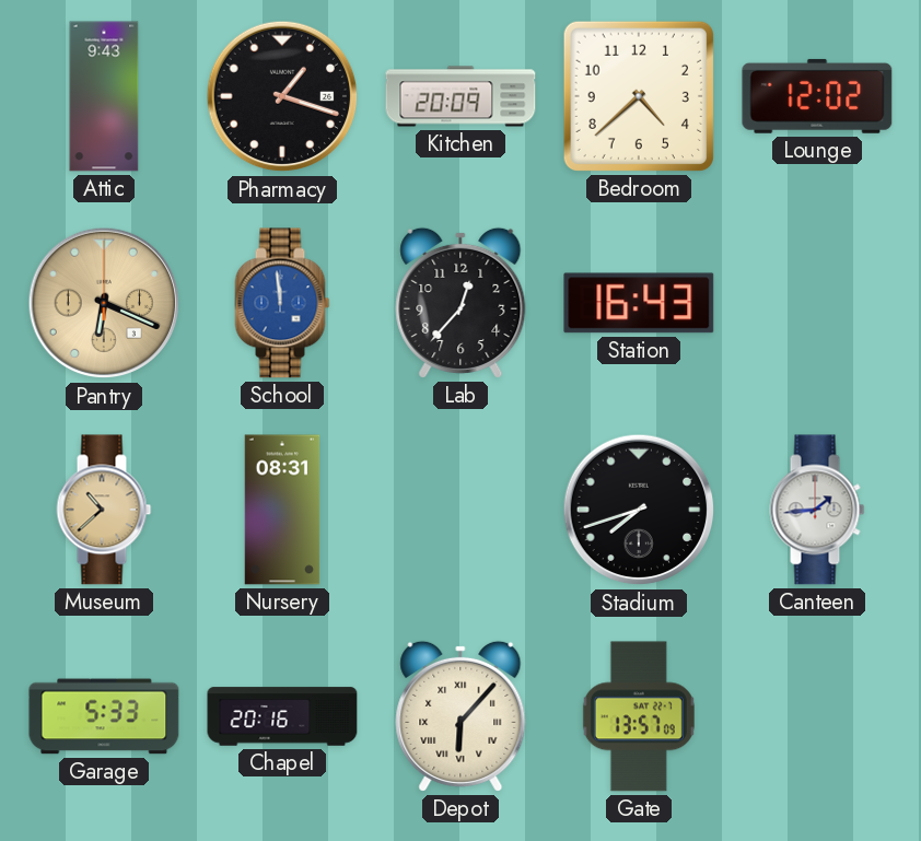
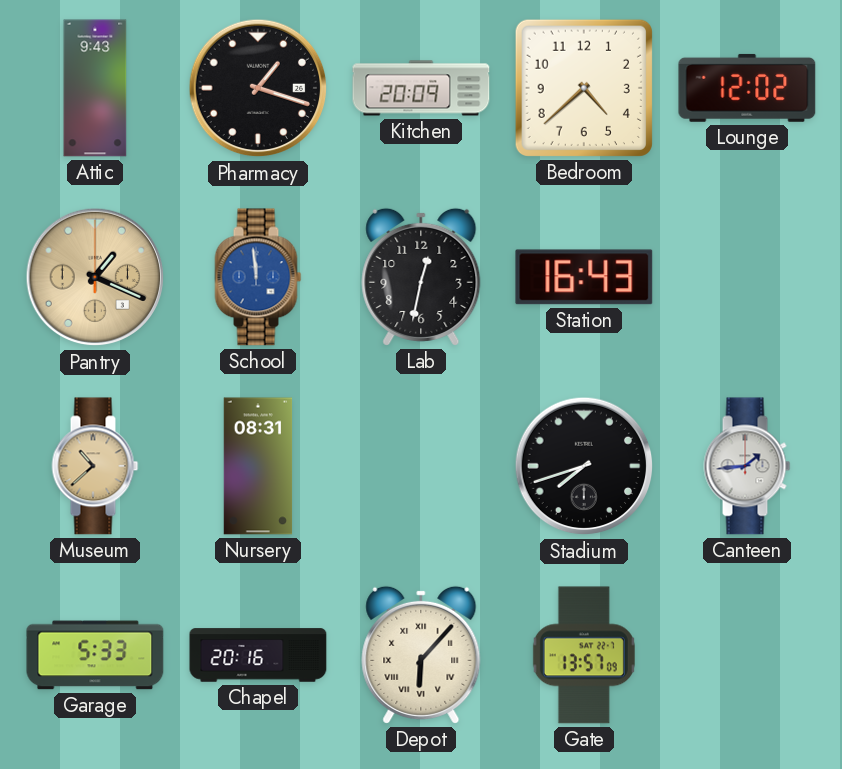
Pantry: 6:19 -> 1:19 (95, 277)
Lab: 12:37 -> 12:32 (421, 277)
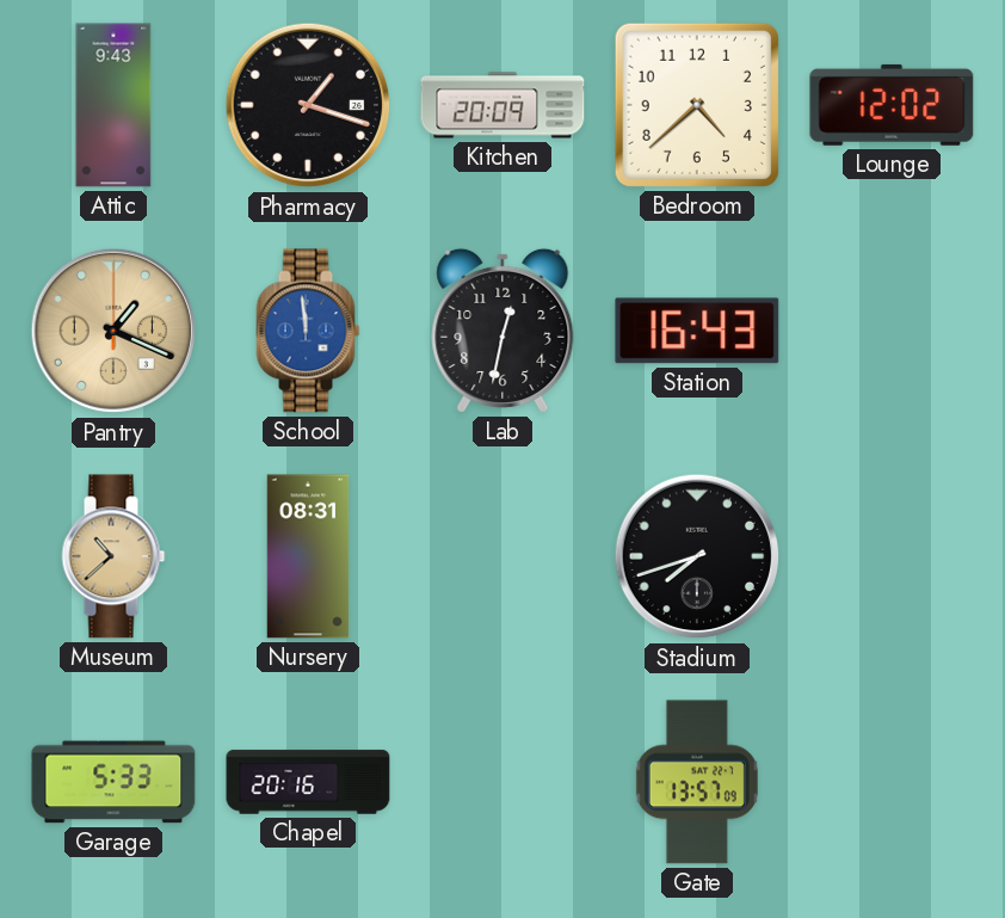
Canteen: 1:44 -> none (747, 466)
Depot: 6:07 -> none (421, 655)
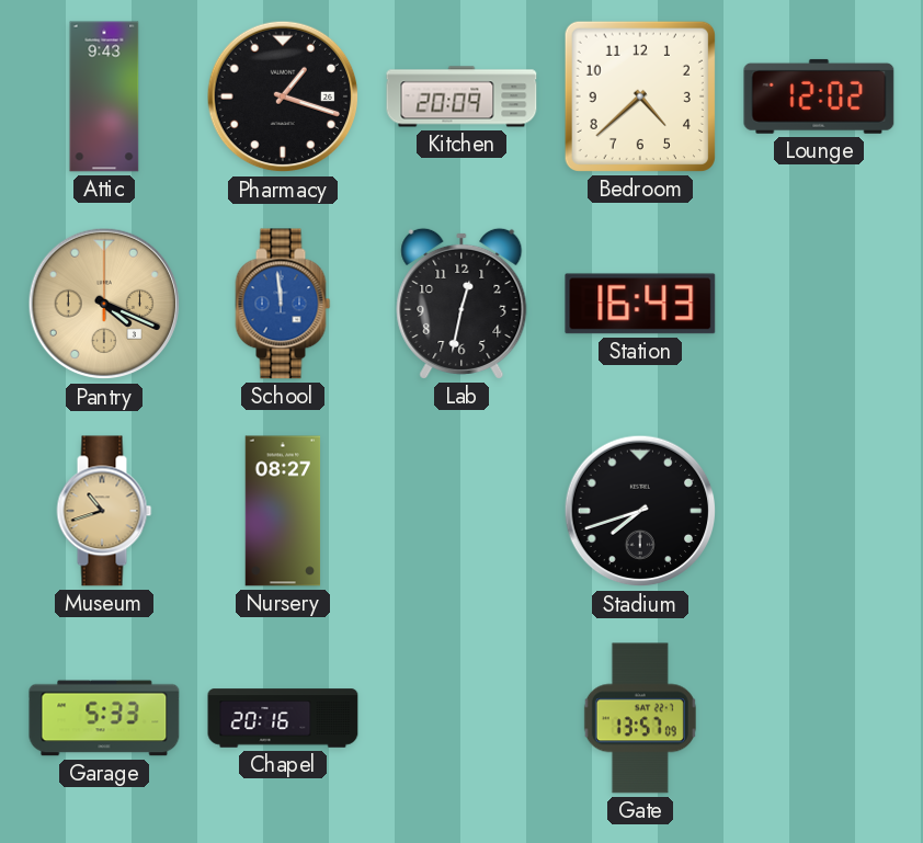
Pantry: 1:19 -> 4:19 (104, 304)
Museum: 10:38 -> 10:42 (104, 511)
Nursery: 08:31 -> 08:27 (283, 511)
